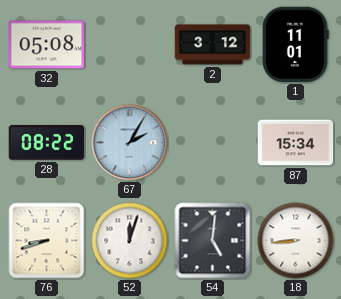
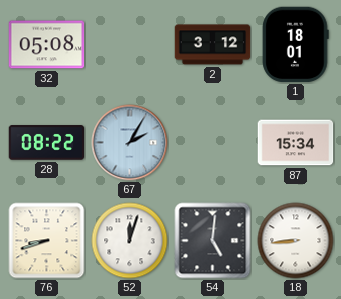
1: 11:01 -> 18:01 (296, 45)
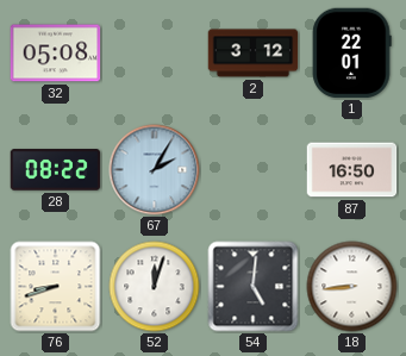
1: 18:01 -> 22:01 (352, 54)
87: 15:34 -> 16:50 (352, 170)
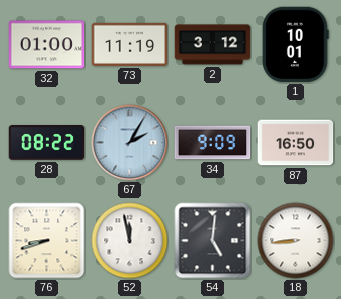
32: 05:08 -> 01:00 (47, 45)
73: none -> 11:19 (130, 44)
1: 22:01 -> 10:01 (296, 45)
34: none -> 9:09 (213, 143)
52: 12:03 -> 11:58 (130, 241)
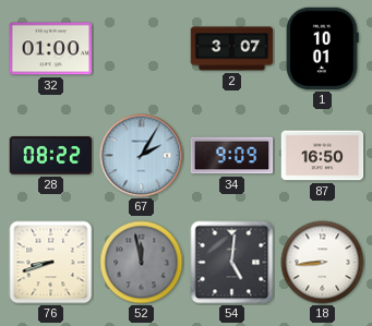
73: 11:19 -> none (130, 44)
2: 3:12 -> 3:07 (232, 49)
52 dial: white -> grey (142, 263)
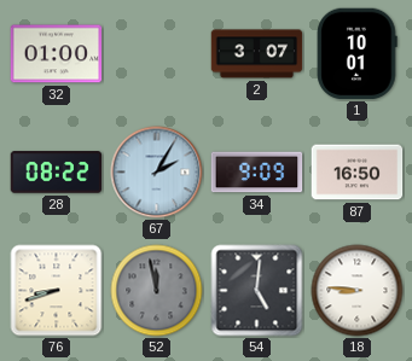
18: 8:44 -> 8:46 (358, 291)
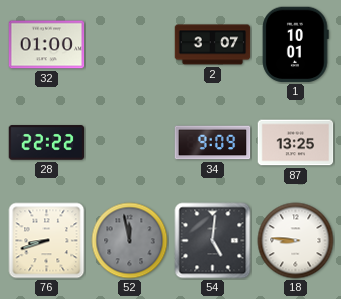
28: 08:22 -> 22:22 (47, 143)
67: 2:05 -> none (157, 173)
87: 16:50 -> 13:25 (296, 143)
